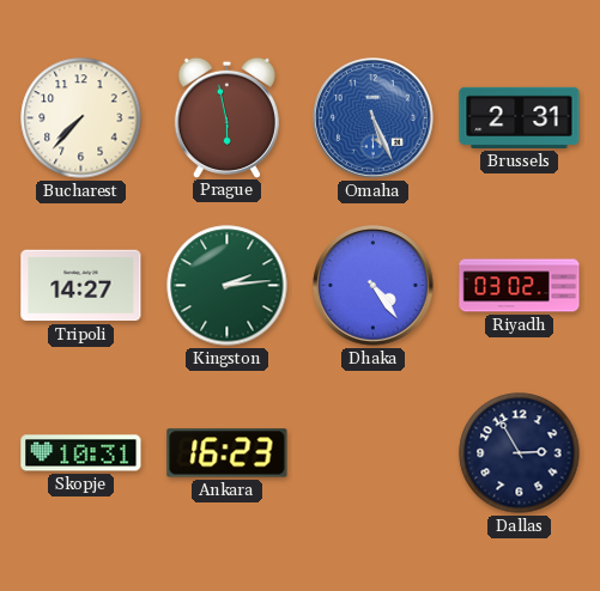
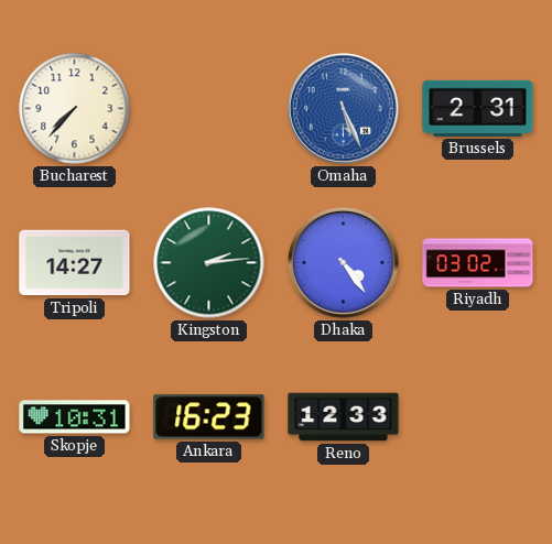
Prague: 5:58 -> none (226, 117)
Reno: none -> 12:33 (344, 417)
Dallas: 2:55 -> none (520, 453)
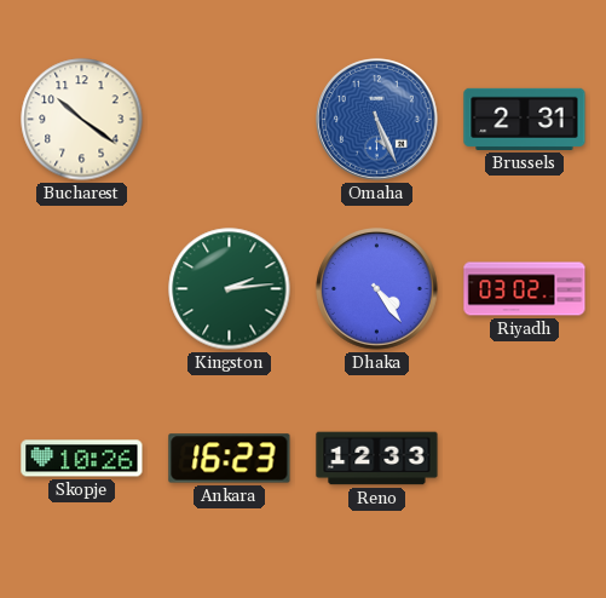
Bucharest: 7:37 -> 10:21 (82, 120)
Tripoli: 14:27 -> none (75, 263)
Skopje: 10:31 -> 10:26 (82, 459)
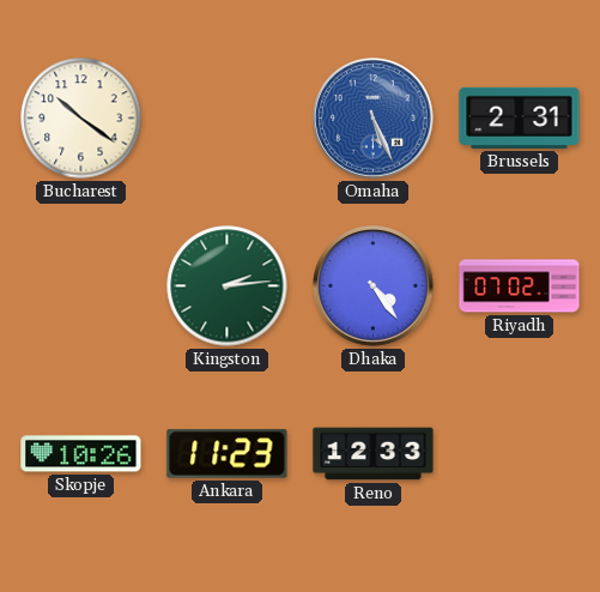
Riyadh: 03:02 -> 07:02 (520, 286)
Ankara: 16:23 -> 11:23 (228, 454)
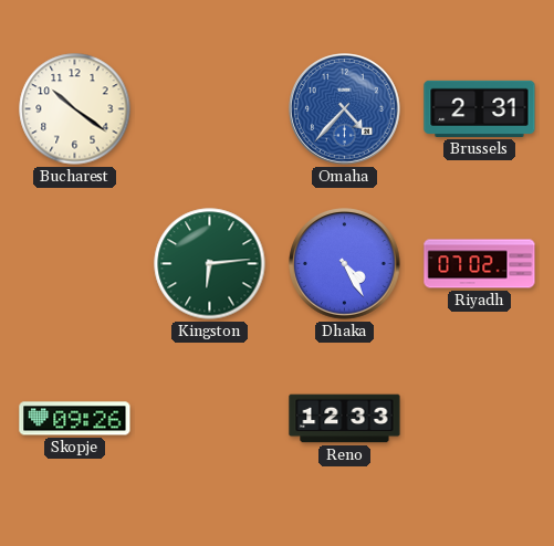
Omaha: 5:26 -> 4:37 (345, 109)
Kingston: 2:14 -> 6:14 (210, 264)
Dhaka: 4:24 -> 4:25 (345, 264)
Skopje: 10:26 -> 09:26 (75, 419)
Ankara: 11:23 -> none (228, 454)
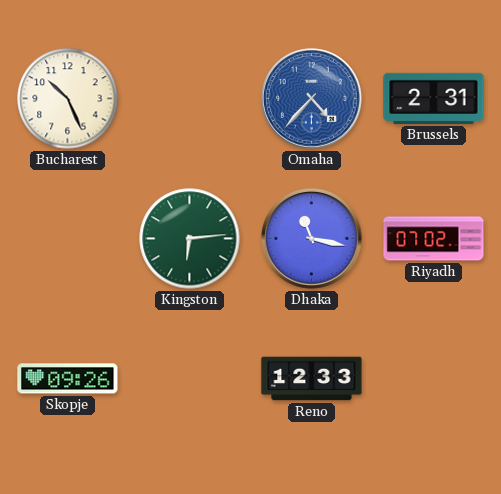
Bucharest: 10:21 -> 10:26 (68, 99)
Dhaka: 4:25 -> 11:17 (312, 239)
